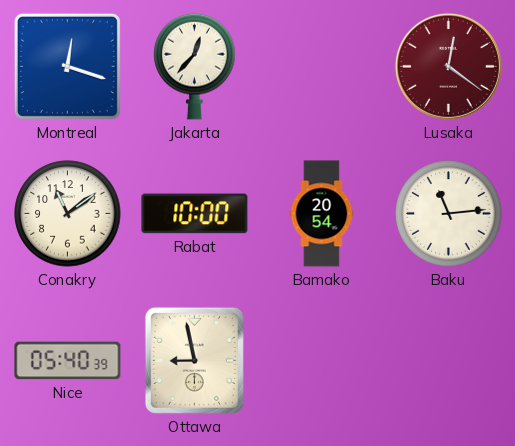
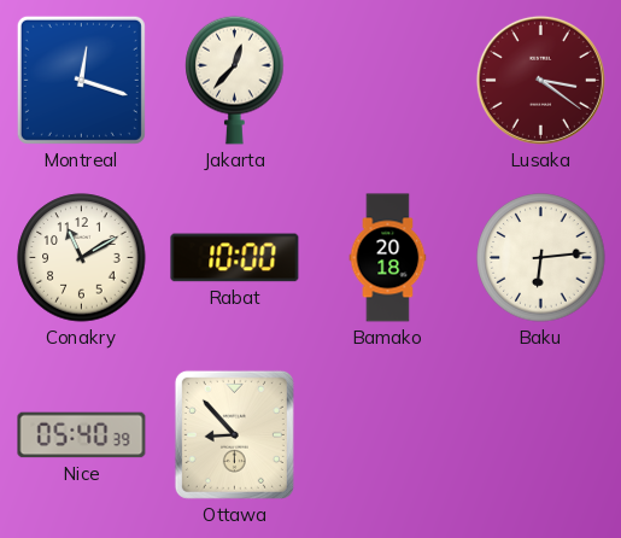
Lusaka: 12:21 -> 3:21 (540, 80)
Conakry: 11:09 -> 11:10 (82, 258)
Bamako: 20:54 -> 20:18 (388, 258)
Baku: 11:14 -> 6:14 (541, 258)
Ottawa: 8:58 -> 8:53 (234, 434)
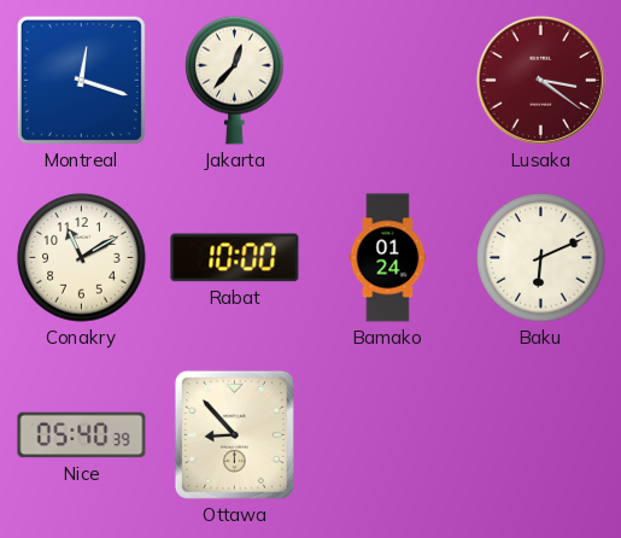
Bamako: 20:18 -> 01:24 (388, 258)
Baku: 6:14 -> 6:11 (541, 258)
